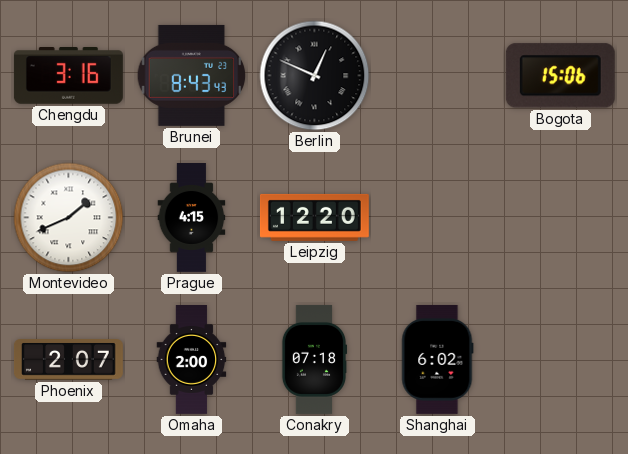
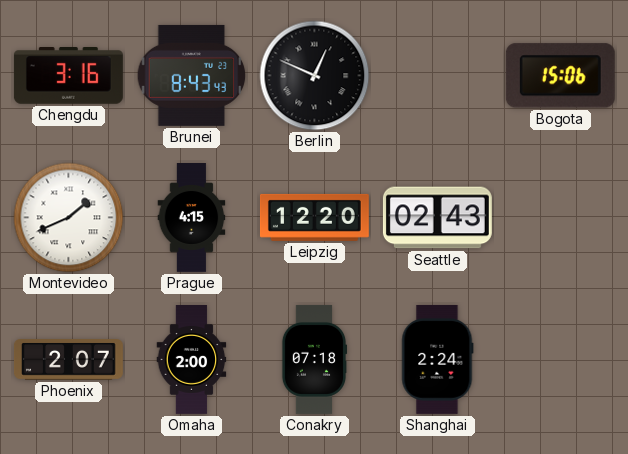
Seattle: none -> 02:43 (437, 218)
Shanghai: 6:02 -> 2:24 (438, 359)
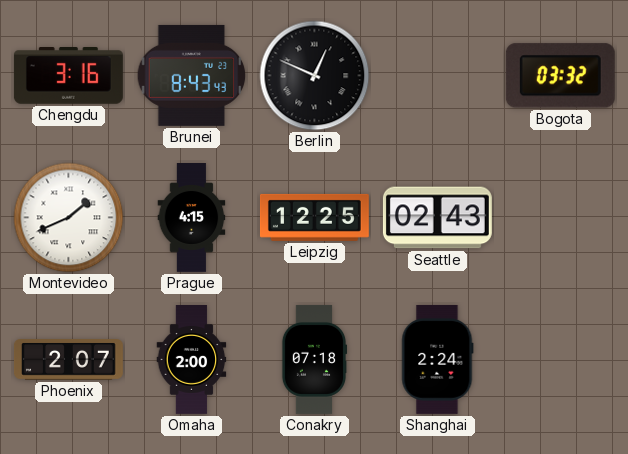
Bogota: 15:06 -> 03:32 (560, 76)
Leipzig: 12:20 -> 12:25 (314, 217)
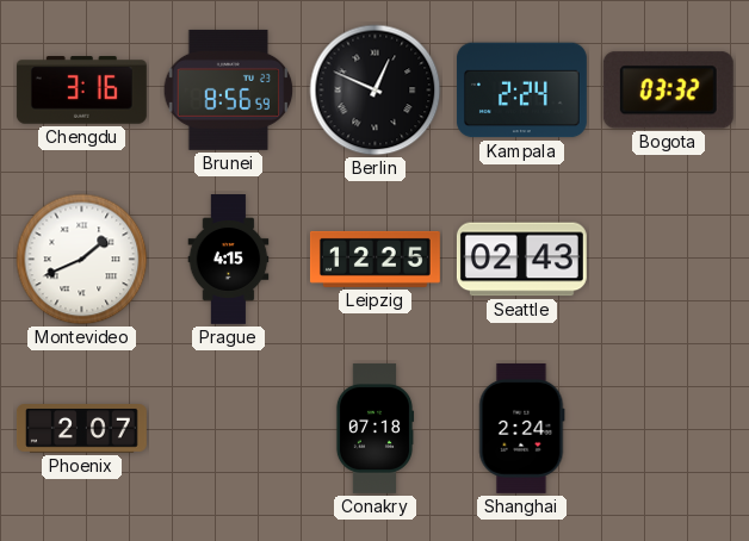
Brunei: 8:43 -> 8:56 (229, 89)
Kampala: none -> 2:24 (521, 91)
Omaha: 2:00 -> none (192, 360)
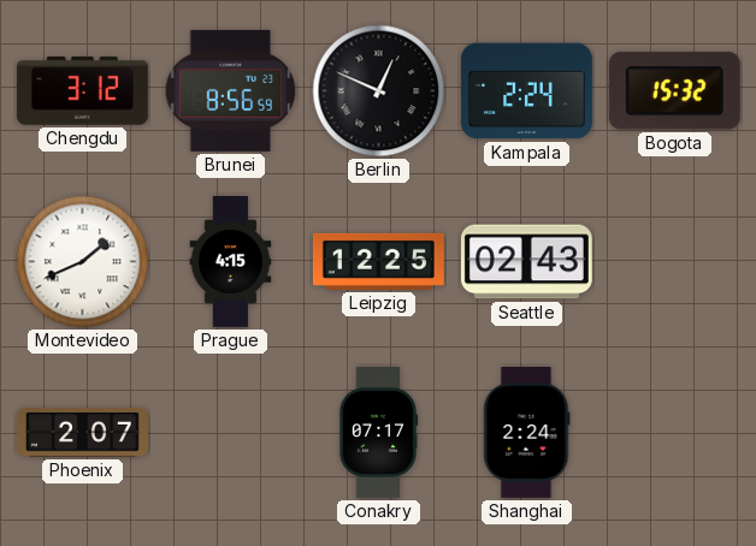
Chengdu: 3:16 -> 3:12 (82, 91)
Bogota: 03:32 -> 15:32 (674, 91)
Conakry: 07:18 -> 07:17 (378, 432)
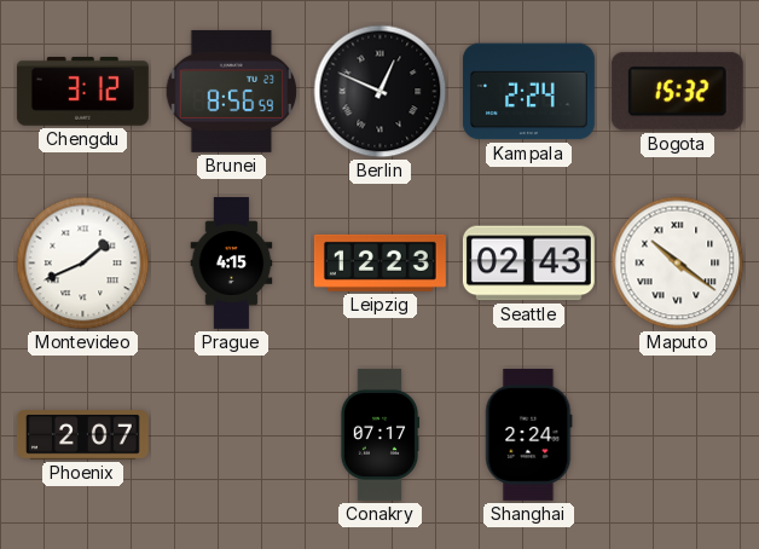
Leipzig: 12:25 -> 12:23 (379, 262)
Maputo: none -> 10:21 (678, 264)
